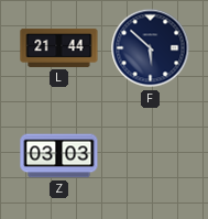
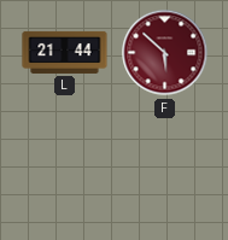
F dial: navy -> burgundy (165, 53)
Z: 03:03 -> none (59, 156)
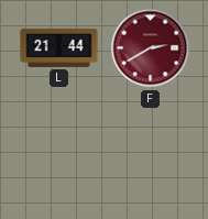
F: 5:52 -> 2:40 (151, 48)
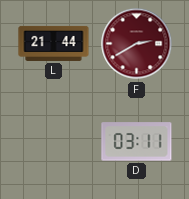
D: none -> 03:11 (137, 142)
